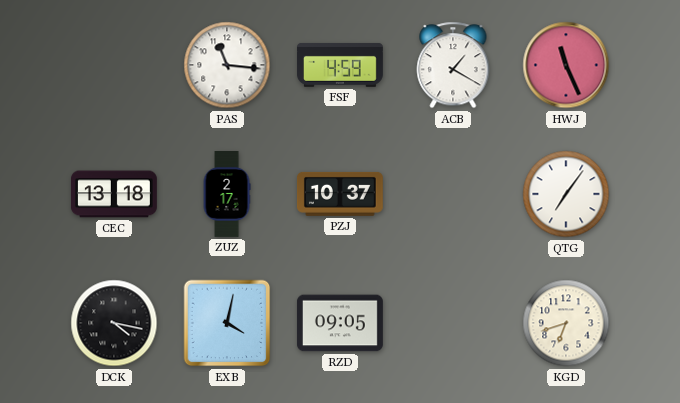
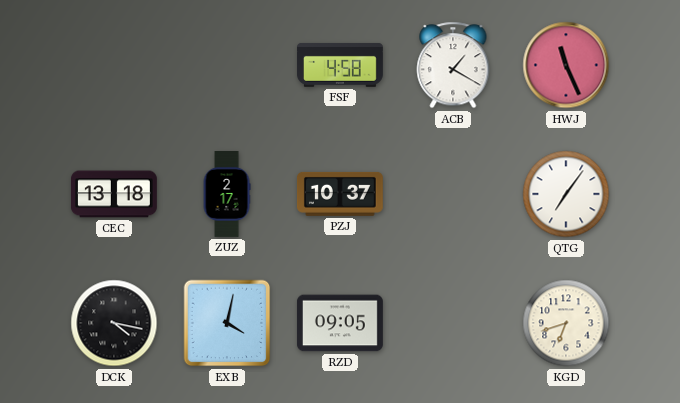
PAS: 11:16 -> none (227, 65)
FSF: 4:59 -> 4:58 (341, 65)
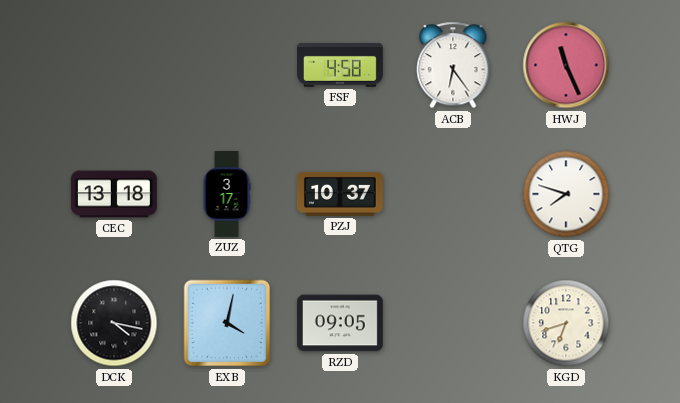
ACB: 1:20 -> 6:24 (453, 65)
ZUZ: 2:17 -> 3:17 (227, 195)
QTG: 7:06 -> 7:48 (566, 194)
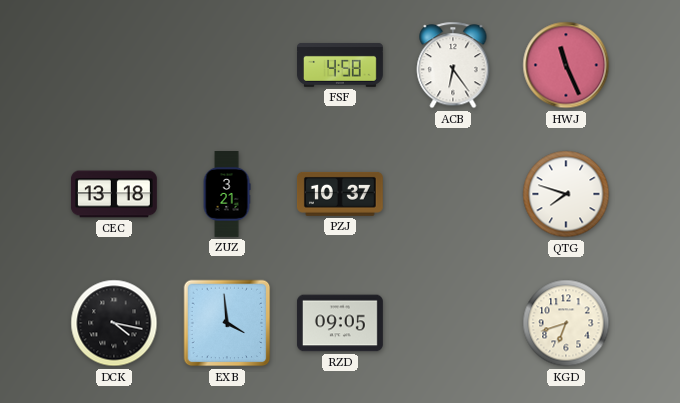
ZUZ: 3:17 -> 3:21 (227, 195)
EXB: 4:02 -> 3:59 (227, 323)
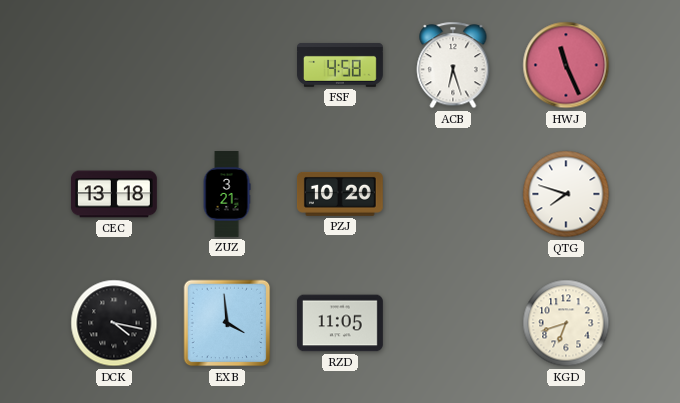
ACB: 6:24 -> 6:27 (453, 65)
PZJ: 10:37 -> 10:20 (340, 194)
RZD: 09:05 -> 11:05 (340, 323)
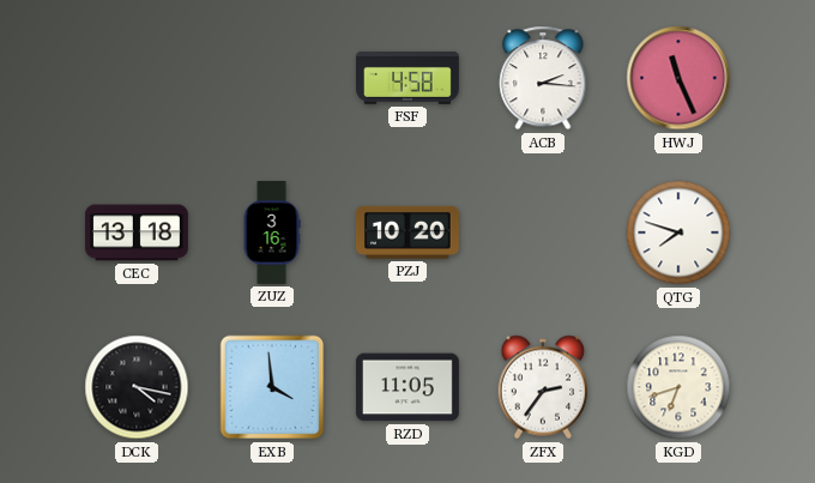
ACB: 6:27 -> 2:16 (543, 78)
ZUZ: 3:21 -> 3:16 (272, 234)
ZFX: none -> 2:36 (543, 387)
